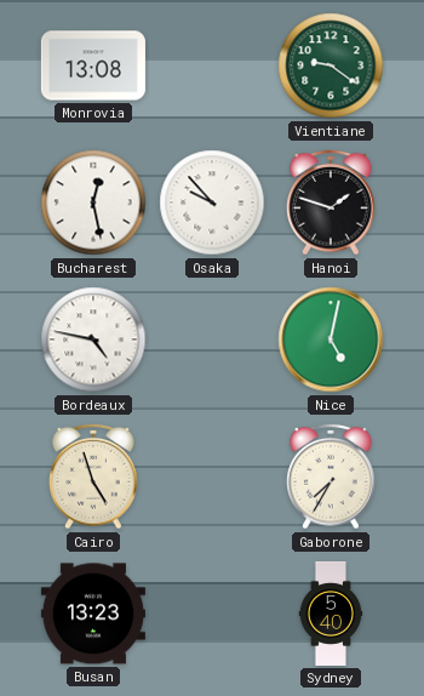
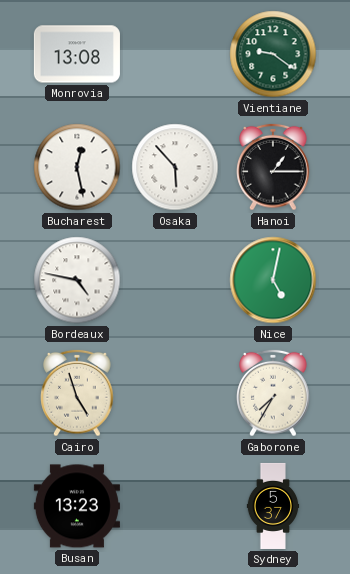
Osaka: 9:53 -> 5:53 (175, 167)
Hanoi: 1:48 -> 1:15 (273, 167)
Sydney: 5:40 -> 5:37 (273, 506)
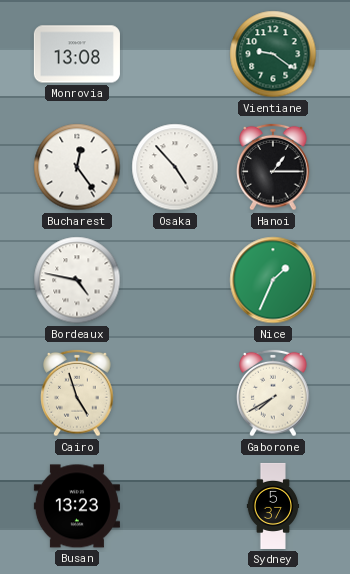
Bucharest: 12:28 -> 12:24 (77, 167)
Osaka: 5:53 -> 4:53 (175, 167)
Nice: 5:02 -> 1:34 (273, 280)
Gaborone: 7:35 -> 7:40 (273, 393)
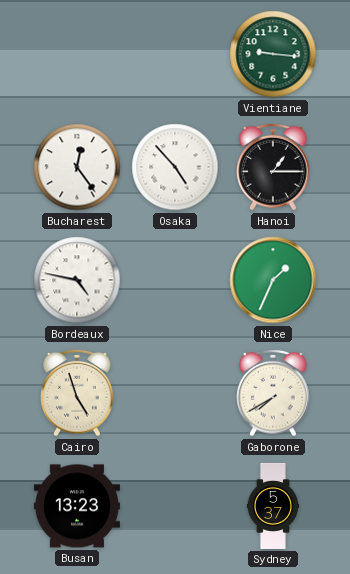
Monrovia: 13:08 -> none (77, 54)
Vientiane: 9:21 -> 9:16 (273, 54)
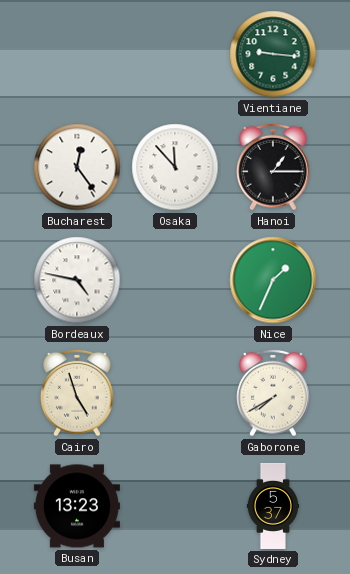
Osaka: 4:53 -> 11:53 (175, 167)
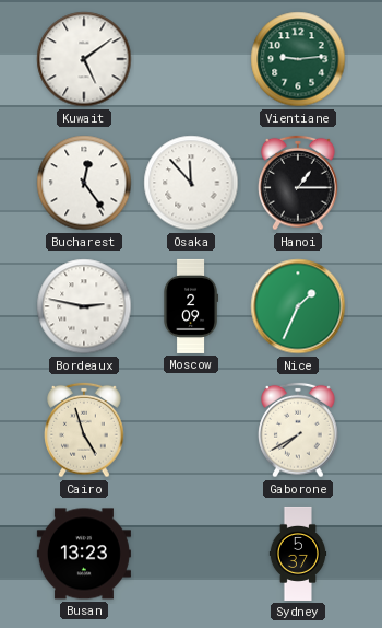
Kuwait: none -> 5:09 (84, 59)
Vientiane: 9:16 -> 9:14 (298, 59)
Bordeaux: 4:47 -> 2:47 (84, 306)
Moscow: none -> 2:09 (191, 306)
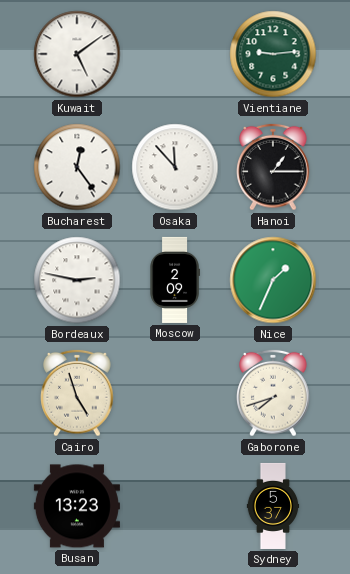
Gaborone: 7:40 -> 7:42 (273, 393)
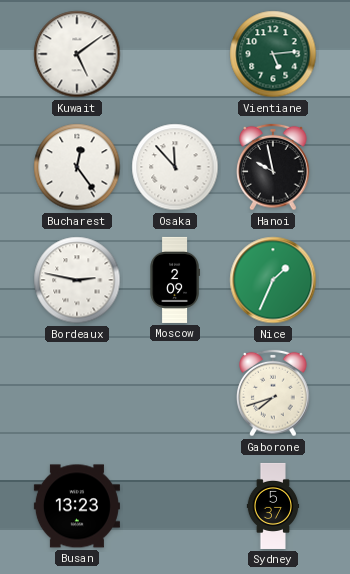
Vientiane: 9:14 -> 5:14 (273, 54)
Hanoi: 1:15 -> 9:58 (273, 167)
Cairo: 4:57 -> none (77, 393)
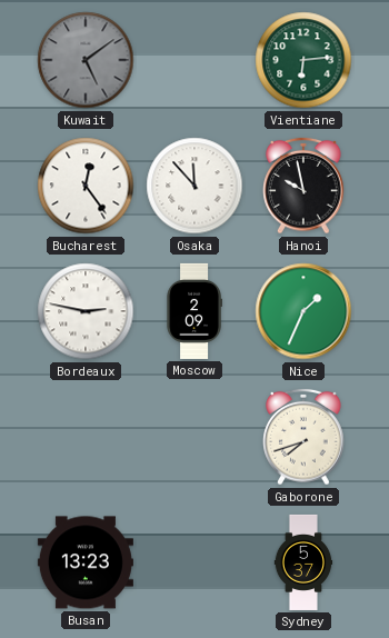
Kuwait dial: white -> grey (86, 60)
Vientiane: 5:14 -> 6:14 (303, 60)
